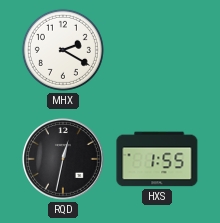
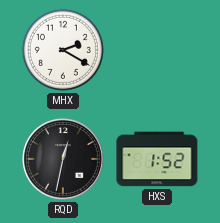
HXS: 1:55 -> 1:52 (157, 159)
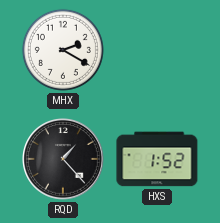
RQD: 12:32 -> 1:23 (64, 160)
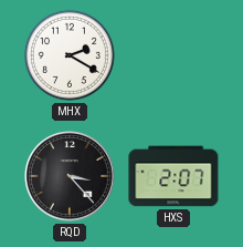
RQD: 1:23 -> 3:23 (71, 177)
HXS: 1:52 -> 2:07 (173, 176)
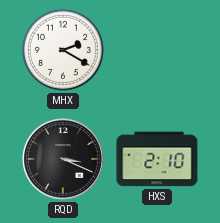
RQD: 3:23 -> 3:19 (64, 160)
HXS: 2:07 -> 2:10 (157, 159)
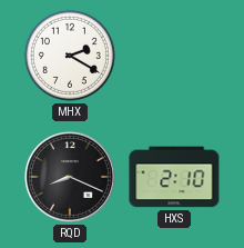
RQD: 3:19 -> 8:19 (71, 178)
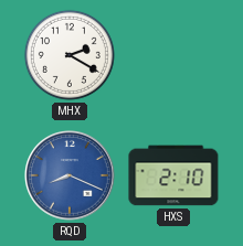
RQD dial: black -> blue (71, 177)
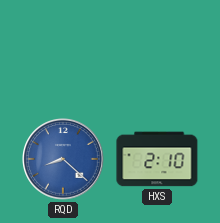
MHX: 2:20 -> none (70, 55)
RQD: 8:19 -> 8:22 (64, 160)
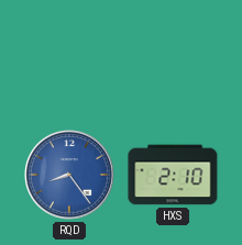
RQD: 8:22 -> 8:24 (70, 176)
